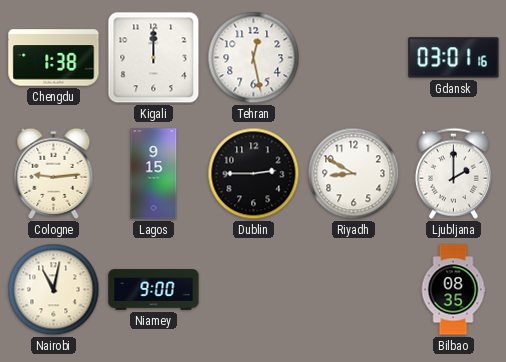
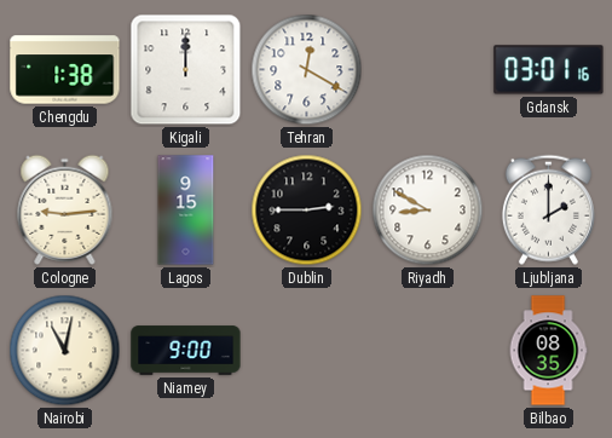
Tehran: 12:28 -> 12:20 (307, 70)
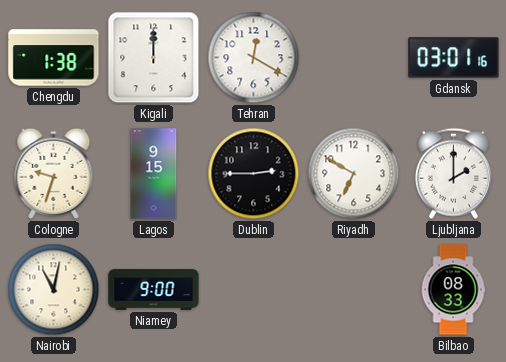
Cologne: 9:14 -> 9:33 (54, 173)
Riyadh: 8:50 -> 6:50 (354, 174)
Bilbao: 08:35 -> 08:33 (453, 290)
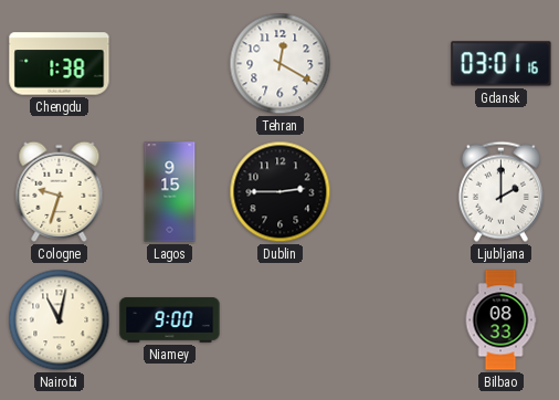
Kigali: 12:00 -> none (154, 58)
Riyadh: 6:50 -> none (354, 174)
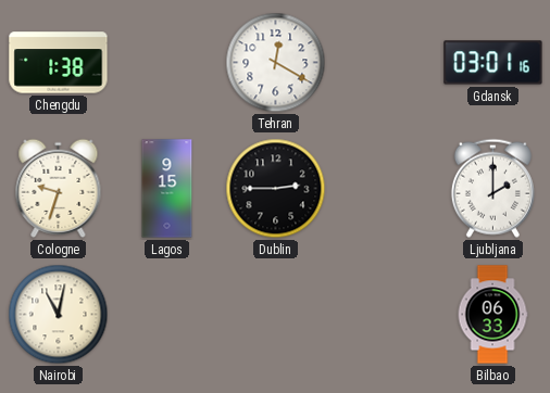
Niamey: 9:00 -> none (170, 320)
Bilbao: 08:33 -> 06:33 (492, 315)
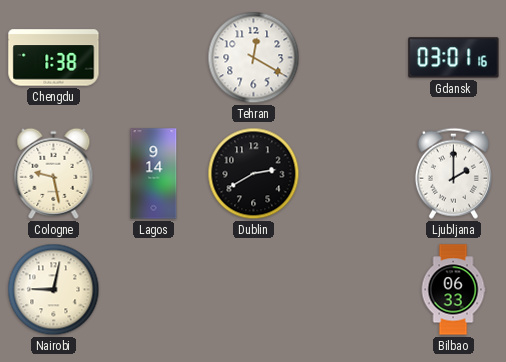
Cologne: 9:33 -> 9:28 (54, 173)
Lagos: 9:15 -> 9:14 (154, 174)
Dublin: 2:45 -> 2:40 (254, 174)
Nairobi: 11:02 -> 9:02 (54, 290)
